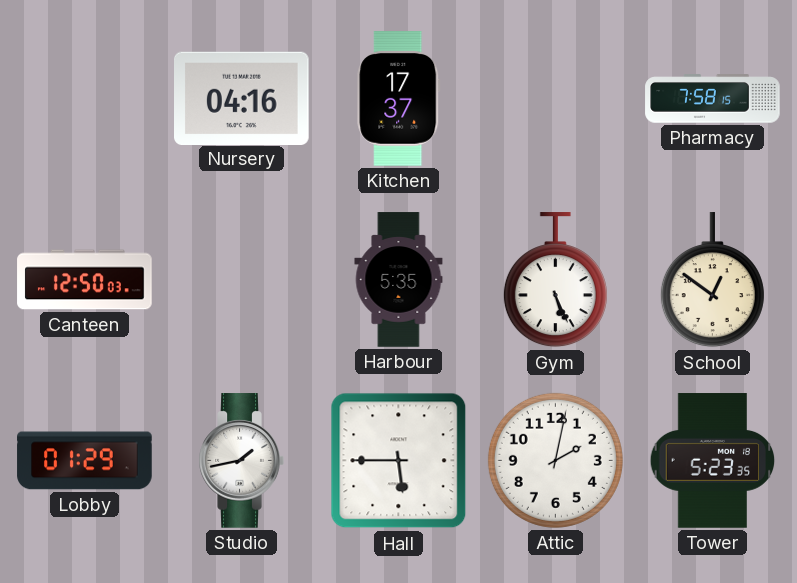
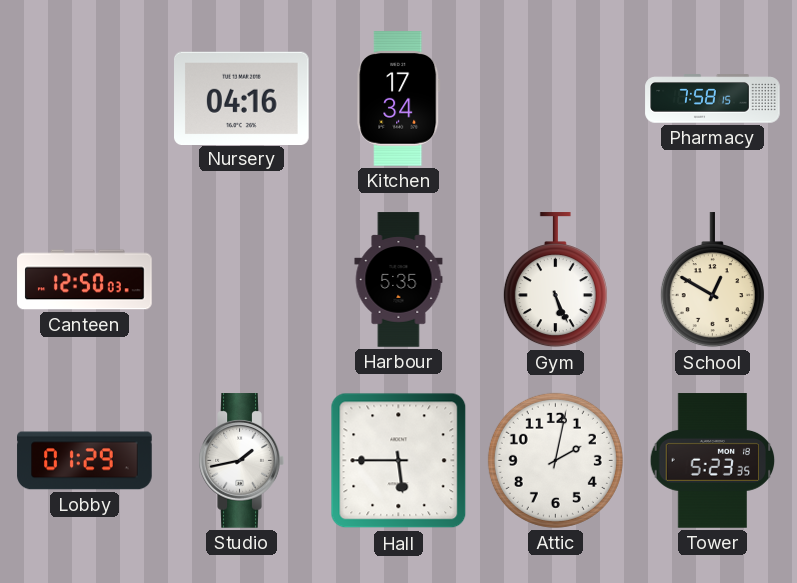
Kitchen: 17:37 -> 17:34 (399, 99)
School: 12:51 -> 12:50 (712, 280)
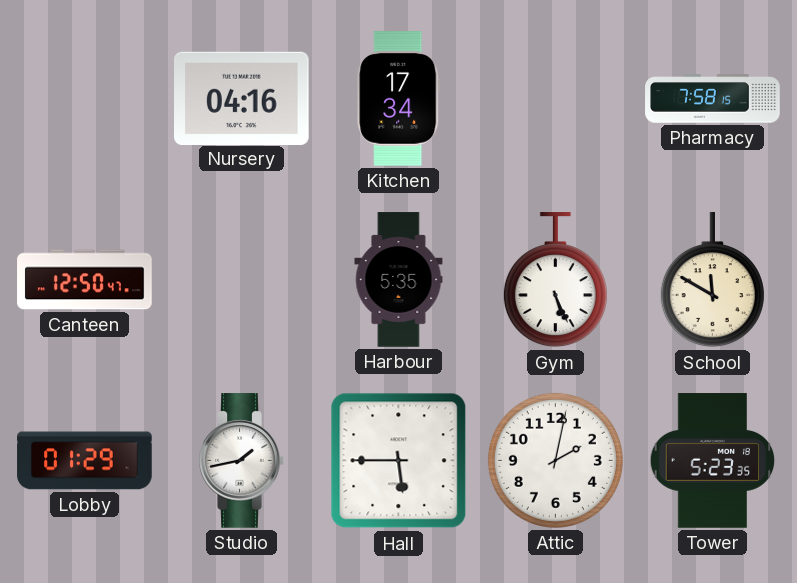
Canteen: 12:50:03 -> 12:50:47 (85, 280)
School: 12:50 -> 11:50 (712, 280)
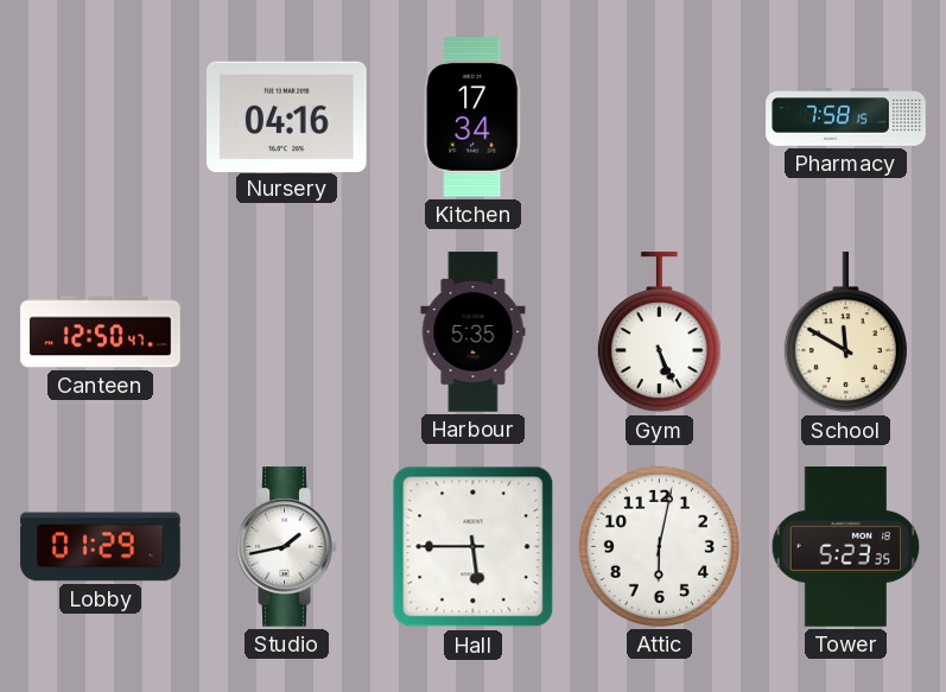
Attic: 2:02 -> 6:02 (659, 546)
